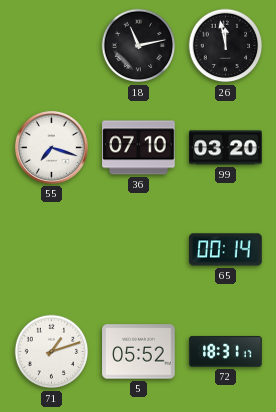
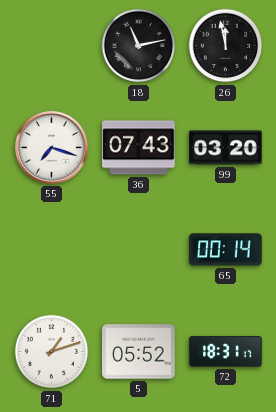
36: 07:10 -> 07:43 (139, 148)
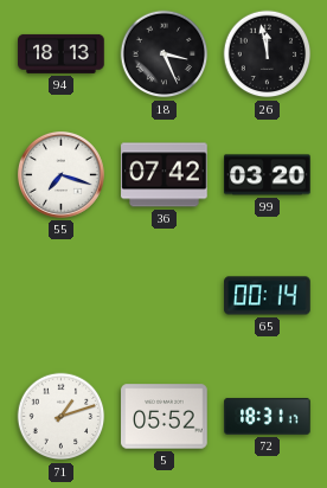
94: none -> 18:13 (62, 53)
18: 11:13 -> 3:26 (165, 54)
36: 07:43 -> 07:42 (165, 175)
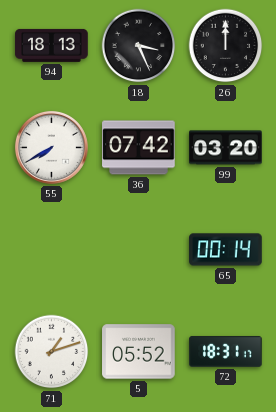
26: 11:58 -> 12:00 (226, 46)
55: 7:18 -> 7:40 (51, 147)
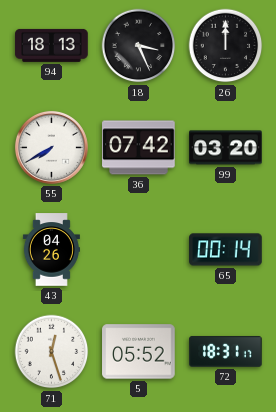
43: none -> 04:26 (51, 250)
71: 1:12 -> 12:27 (52, 352)
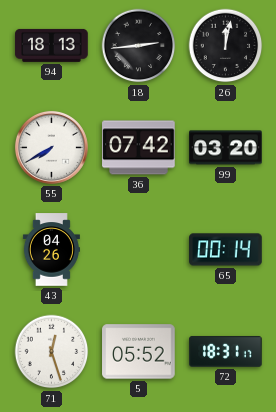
18: 3:26 -> 2:44 (139, 46)
26: 12:00 -> 12:02 (226, 46)
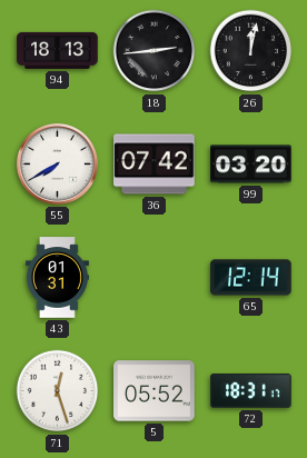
43: 04:26 -> 01:31 (57, 278)
65: 00:14 -> 12:14 (251, 278)
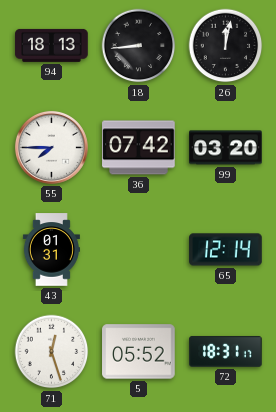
18: 2:44 -> 8:44 (139, 46)
55: 7:40 -> 7:45 (51, 147)
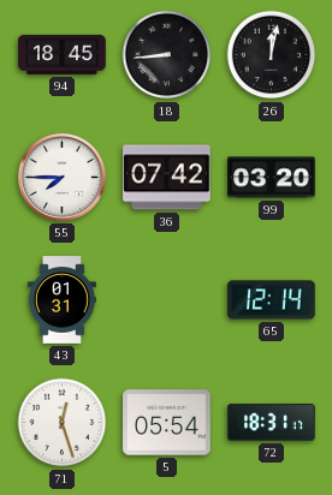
94: 18:13 -> 18:45 (63, 54)
5: 05:52 -> 05:54 (167, 423)
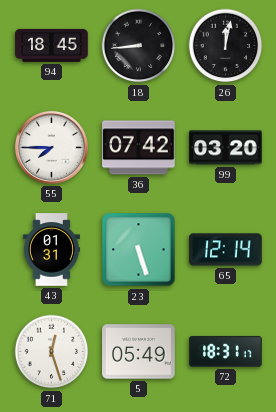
23: none -> 5:27 (139, 250)
5: 05:54 -> 05:49 (139, 352)
